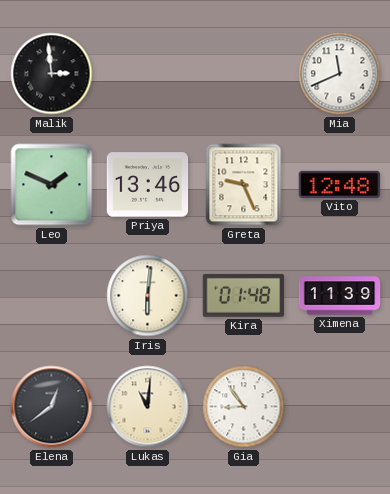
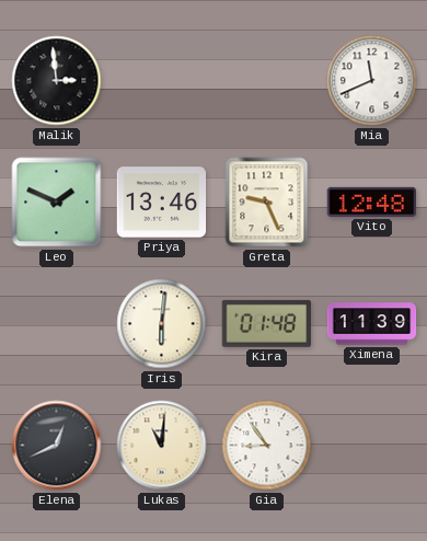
Elena: 12:39 -> 12:41 (57, 446)
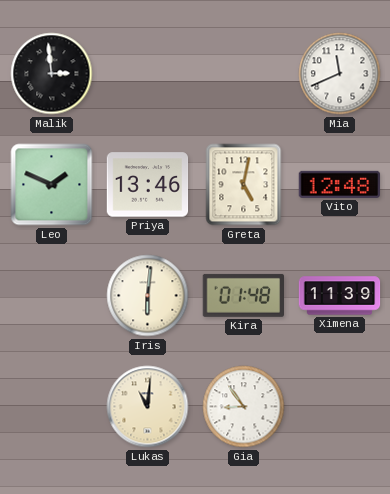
Greta: 9:26 -> 5:02 (244, 185)
Elena: 12:41 -> none (57, 446)
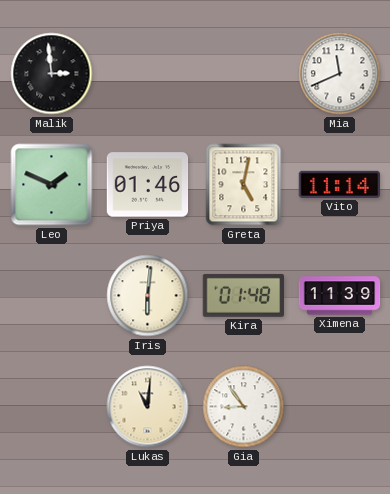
Priya: 13:46 -> 01:46 (148, 185)
Vito: 12:48 -> 11:14 (340, 184)
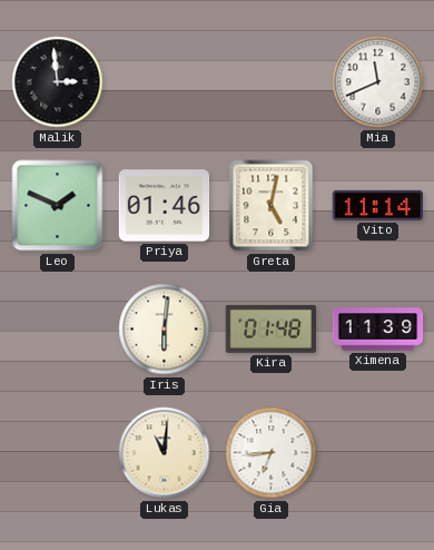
Gia: 8:54 -> 6:44 (272, 453)
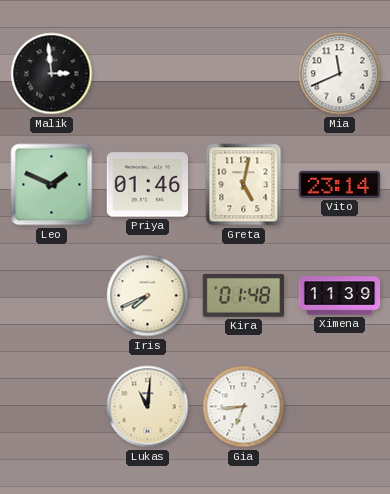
Vito: 11:14 -> 23:14 (340, 184)
Iris: 6:01 -> 7:41 (148, 296)
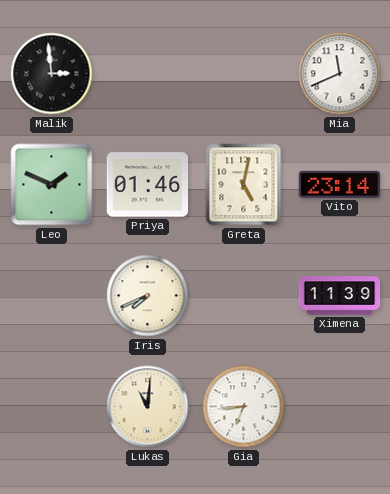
Kira: 01:48 -> none (243, 295)
